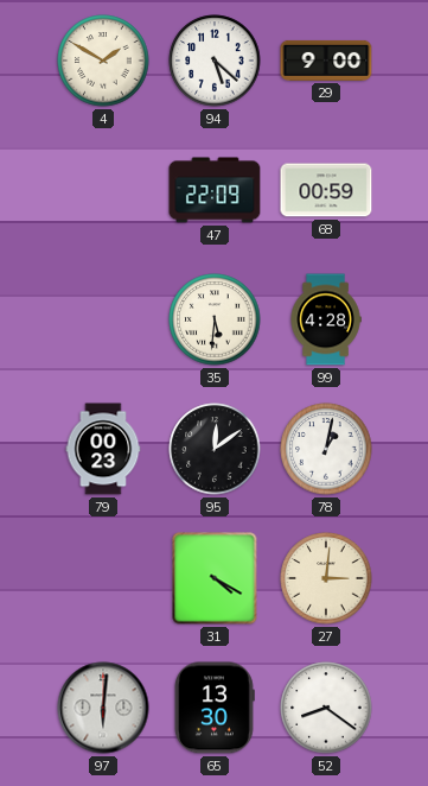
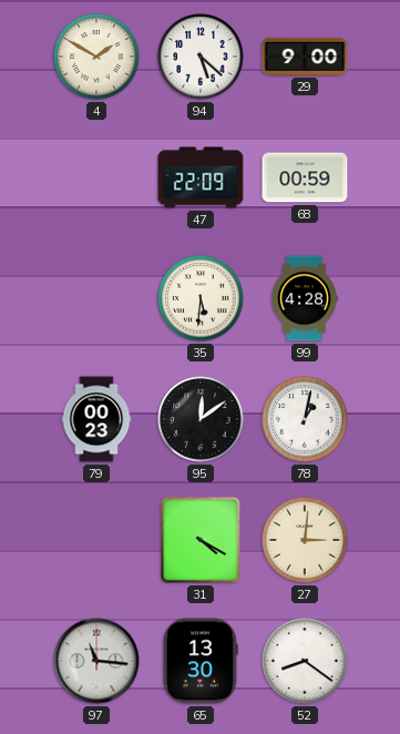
97: 6:01 -> 11:16 (96, 661)
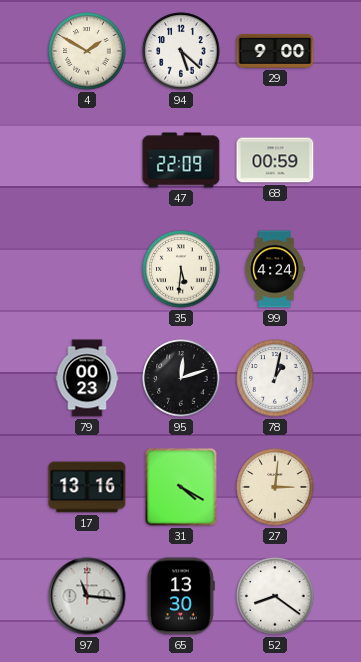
99: 4:28 -> 4:24 (275, 269)
95: 12:09 -> 12:12 (181, 378)
17: none -> 13:16 (87, 487)
